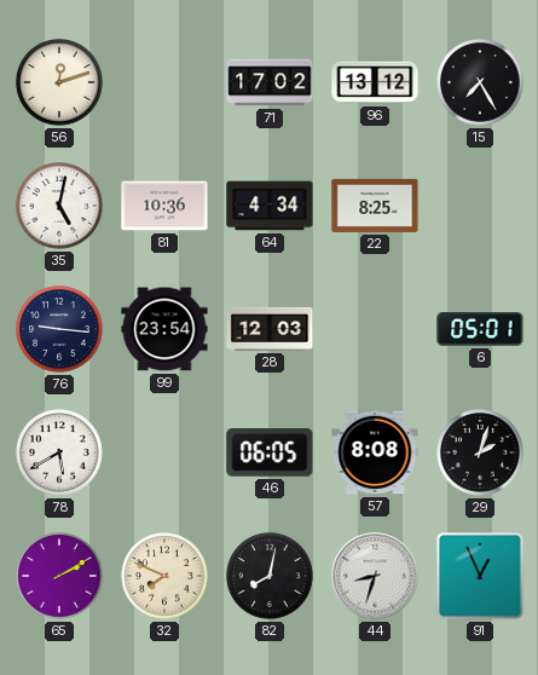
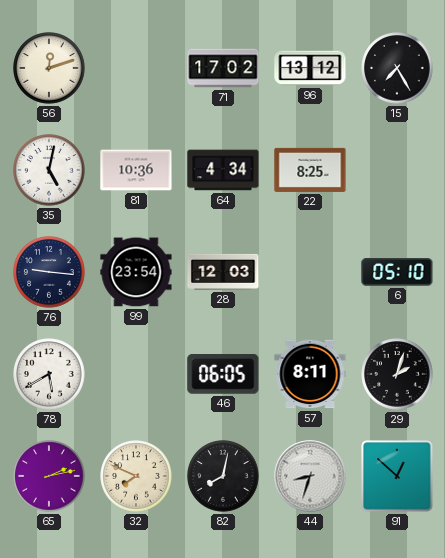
6: 05:01 -> 05:10 (397, 272)
57: 8:08 -> 8:11 (310, 374)
65: 2:10 -> 2:13 (49, 476)
91: 12:56 -> 12:52 (397, 476)
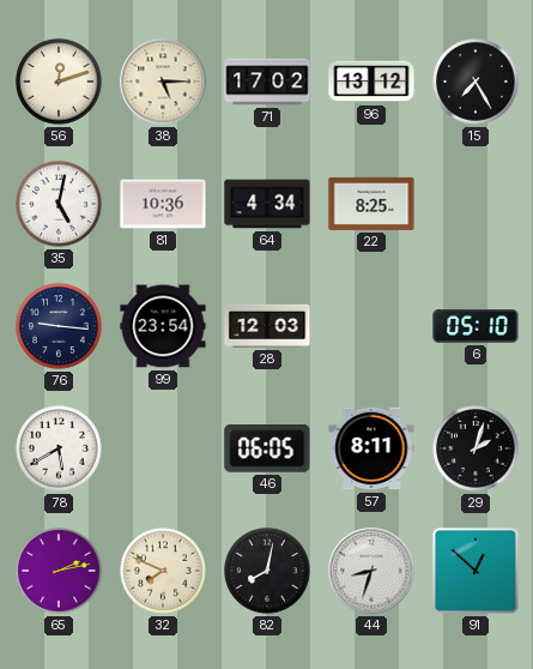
38: none -> 5:15 (163, 82)
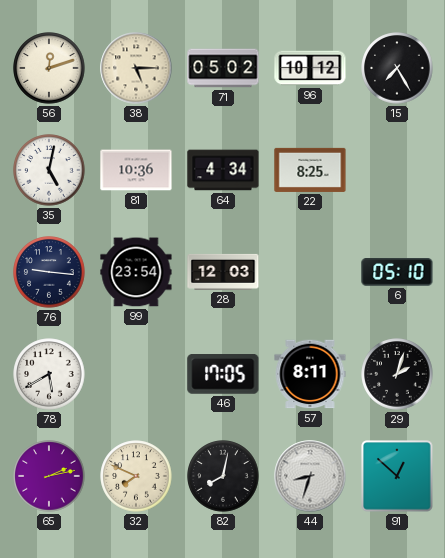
71: 17:02 -> 05:02 (223, 68)
96: 13:12 -> 10:12 (310, 68)
46: 06:05 -> 17:05 (223, 375)
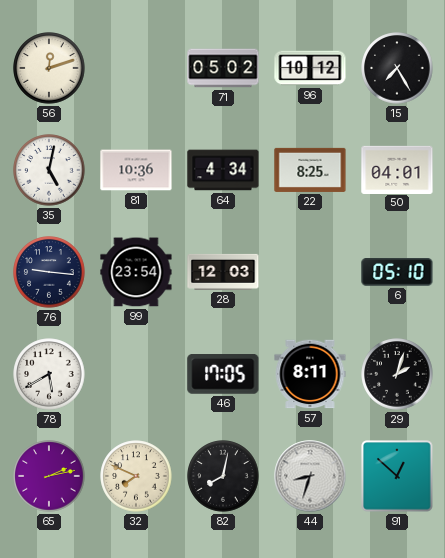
38: 5:15 -> none (136, 68)
50: none -> 04:01 (397, 169)
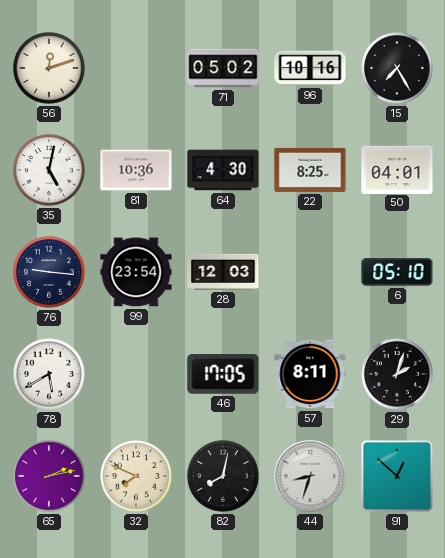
96: 10:12 -> 10:16 (310, 68)
64: 4:34 -> 4:30 (223, 170)
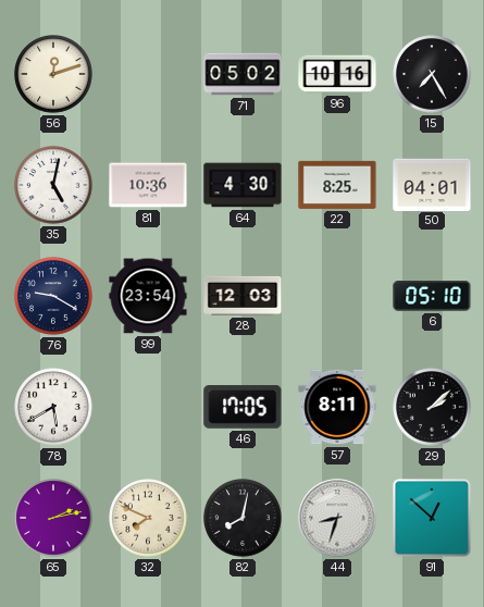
76: 9:16 -> 9:20 (53, 296)
29: 2:03 -> 2:08 (432, 407)
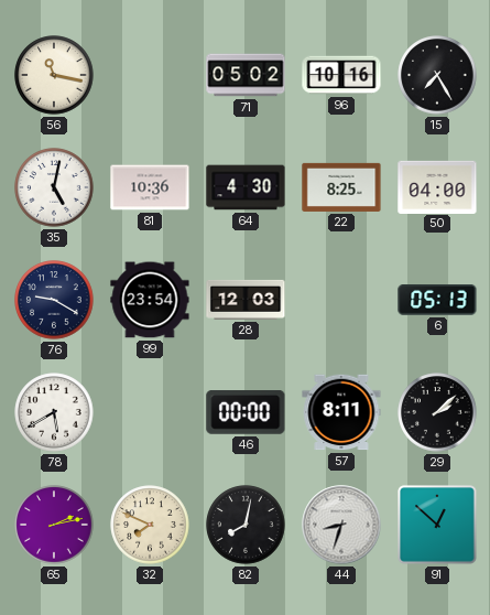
56: 12:12 -> 11:17 (54, 75)
50: 04:01 -> 04:00 (437, 186)
6: 05:10 -> 05:13 (437, 300)
46: 17:05 -> 00:00 (246, 413)
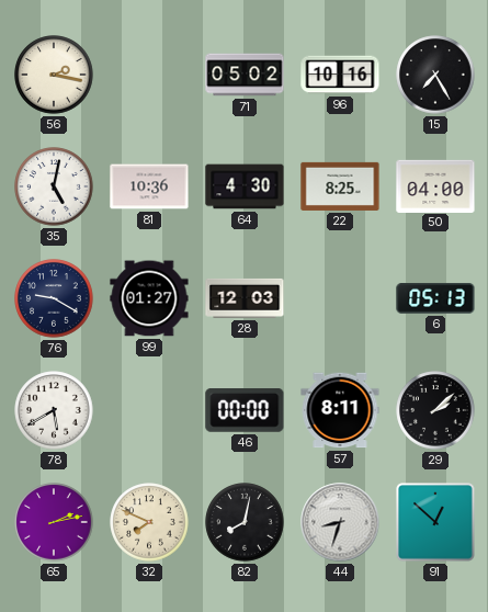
56: 11:17 -> 2:17 (54, 75)
99: 23:54 -> 01:27 (149, 298)
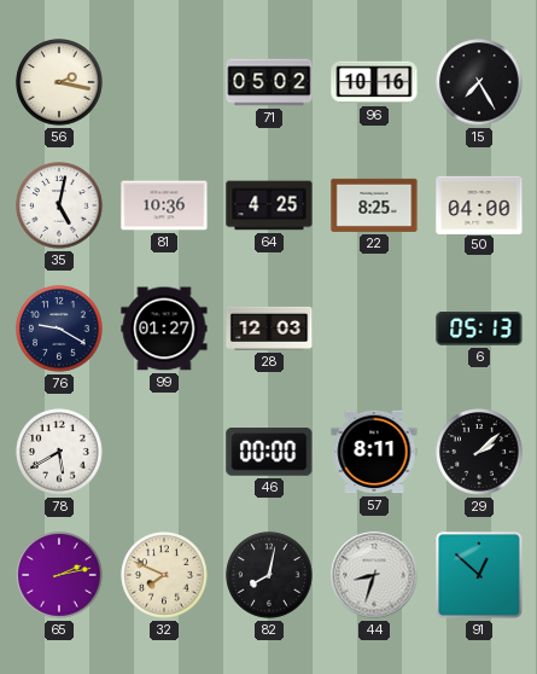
64: 4:30 -> 4:25 (269, 205)
